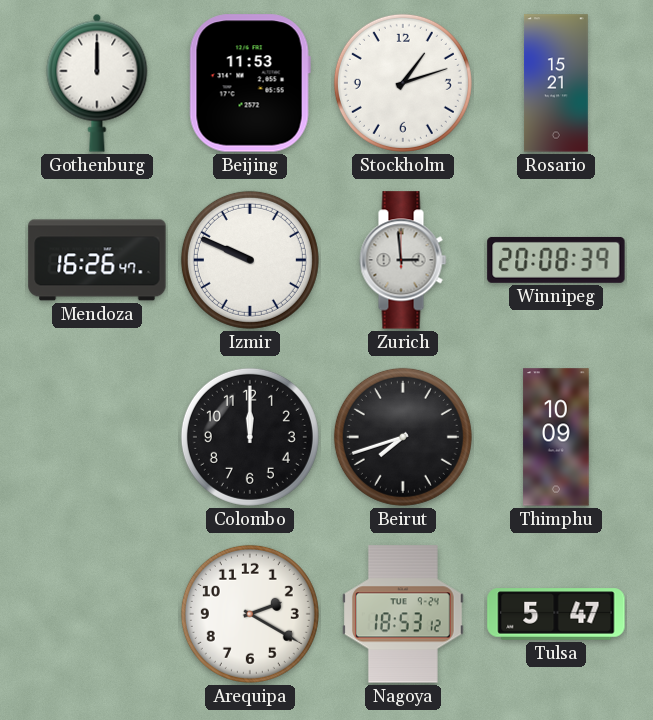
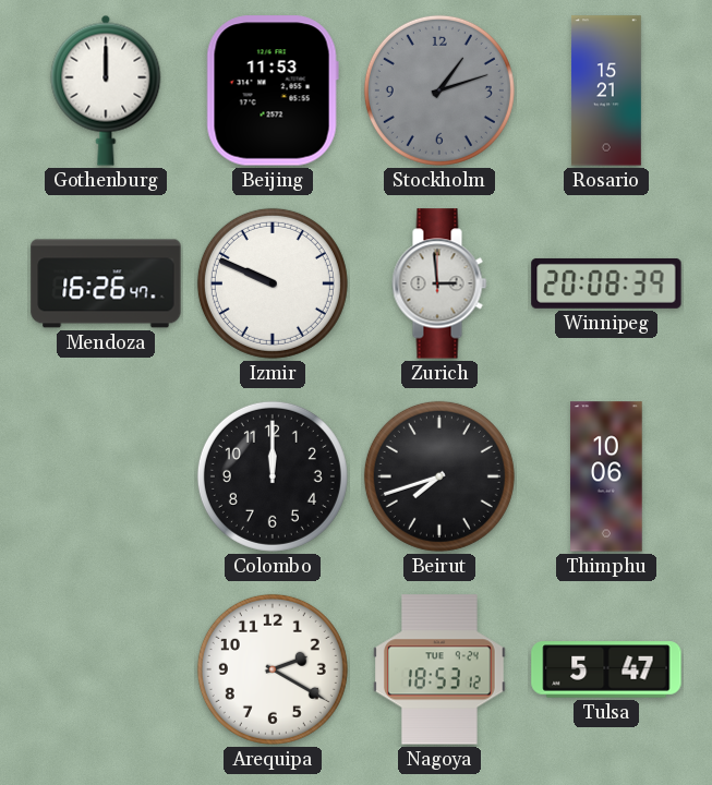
Stockholm dial: white -> grey (439, 90)
Thimphu: 10:09 -> 10:06 (606, 476)
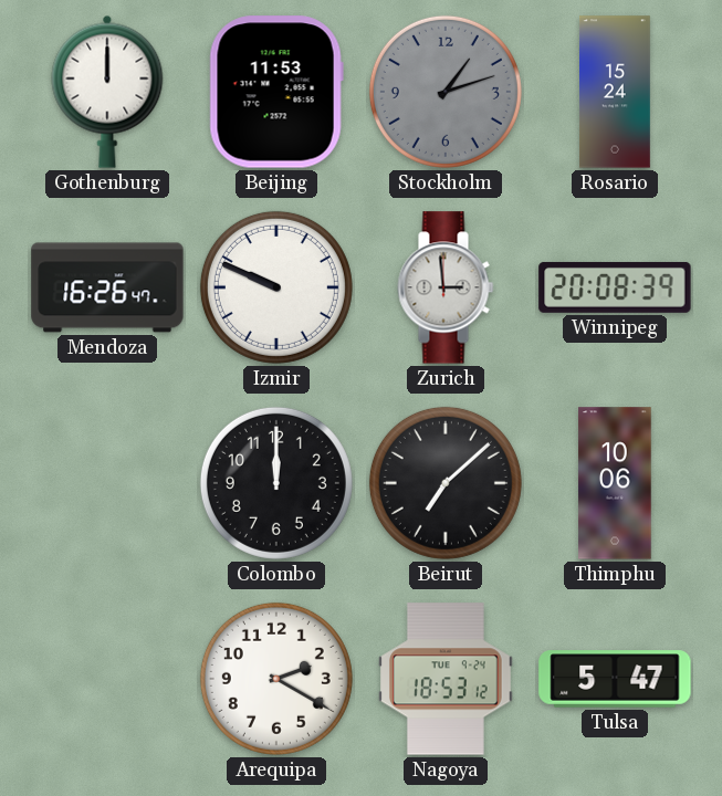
Rosario: 15:21 -> 15:24 (616, 92)
Beirut: 7:42 -> 7:08 (446, 483)
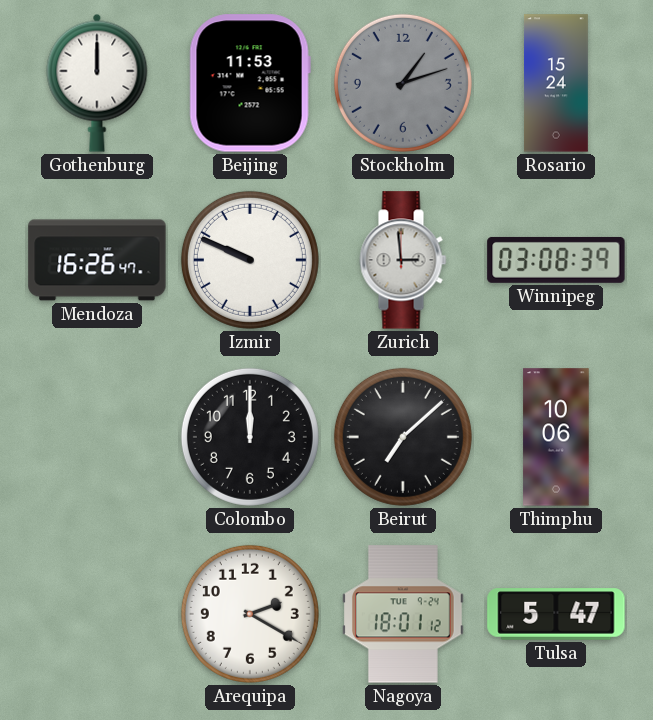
Winnipeg: 20:08 -> 03:08 (556, 260)
Nagoya: 18:53 -> 18:01 (404, 614)
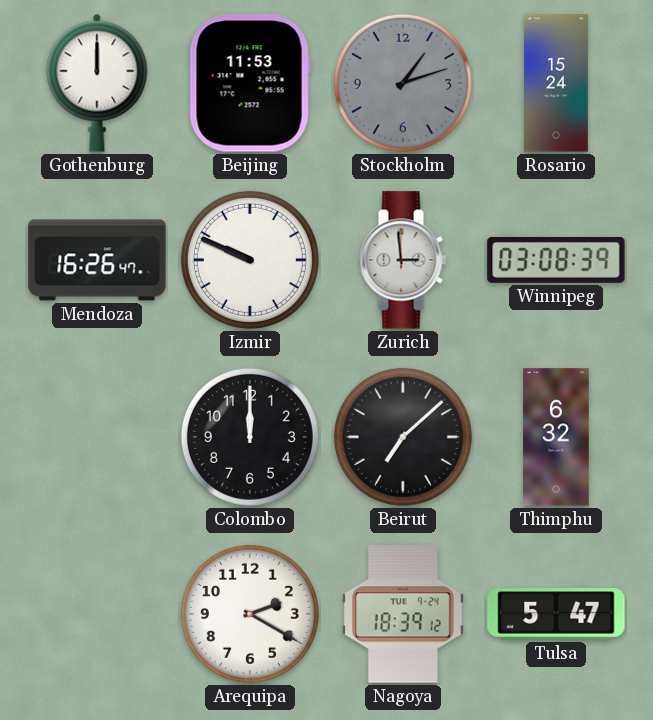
Thimphu: 10:06 -> 6:32 (556, 437)
Nagoya: 18:01 -> 18:39 (404, 614)
